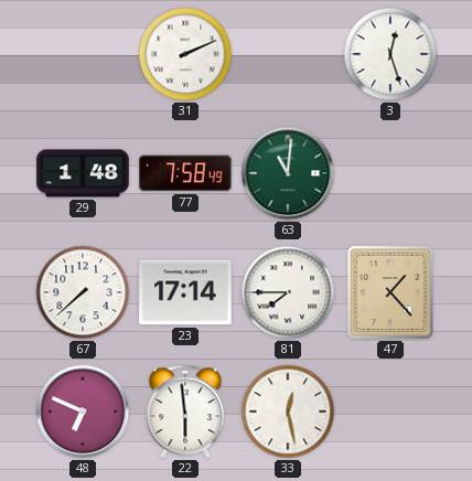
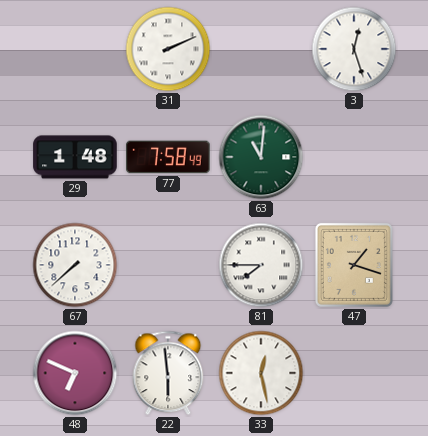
23: 17:14 -> none (185, 292)
47: 1:23 -> 1:18 (354, 265)
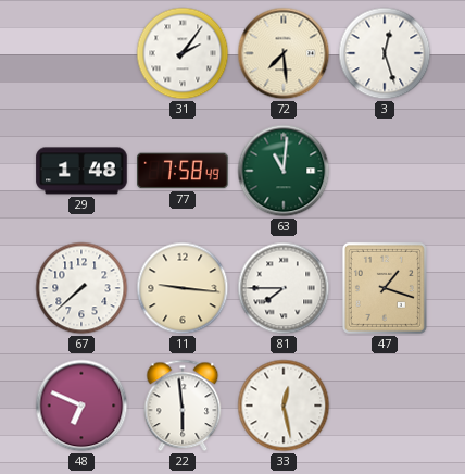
31: 2:11 -> 2:06 (183, 53)
72: none -> 7:29 (284, 53)
11: none -> 9:16 (183, 288)
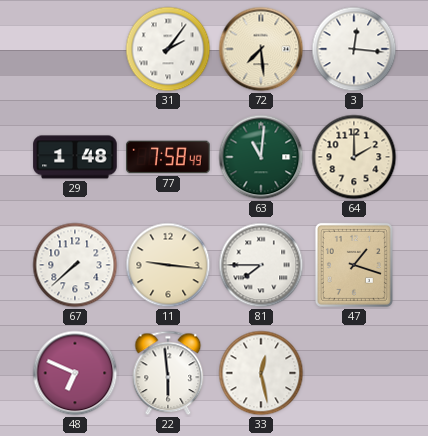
3: 12:27 -> 12:16 (354, 49)
64: none -> 2:00 (354, 157)
